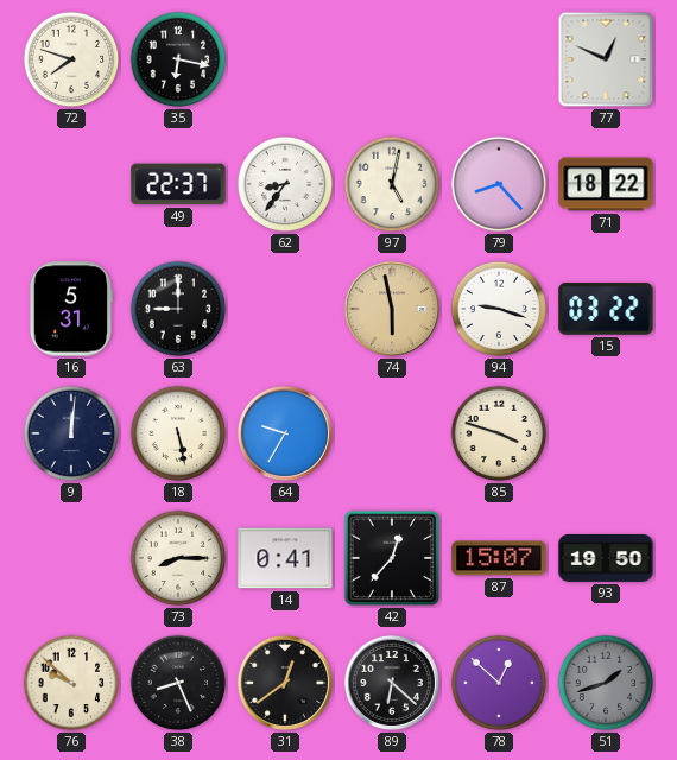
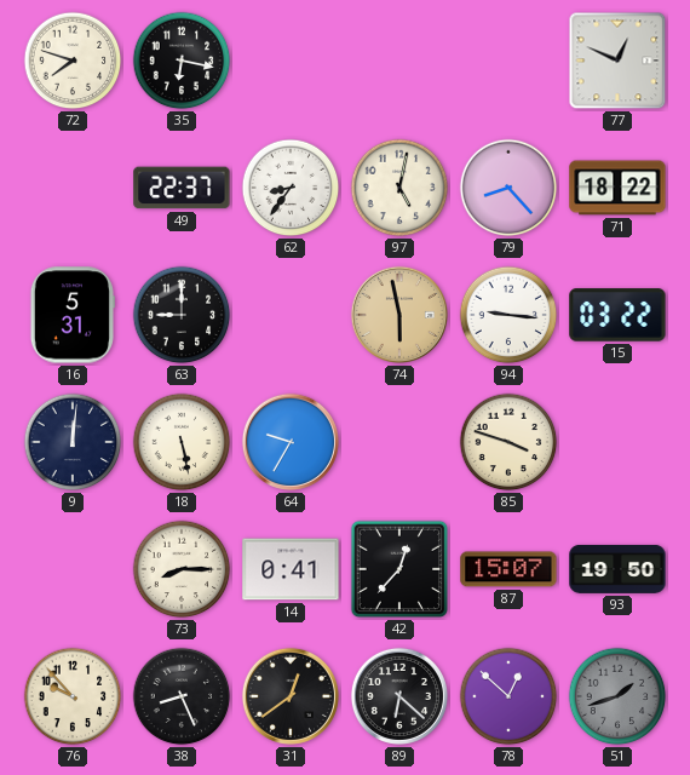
94: 9:18 -> 9:16 (508, 315)
76: 9:52 -> 9:53 (73, 696)
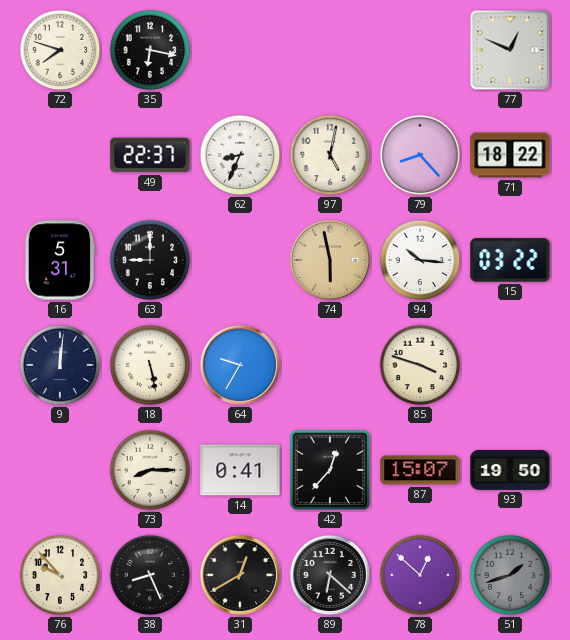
62: 8:36 -> 8:34 (240, 155)
94: 9:16 -> 10:16 (420, 260)
31: 12:39 -> 12:40 (240, 575)
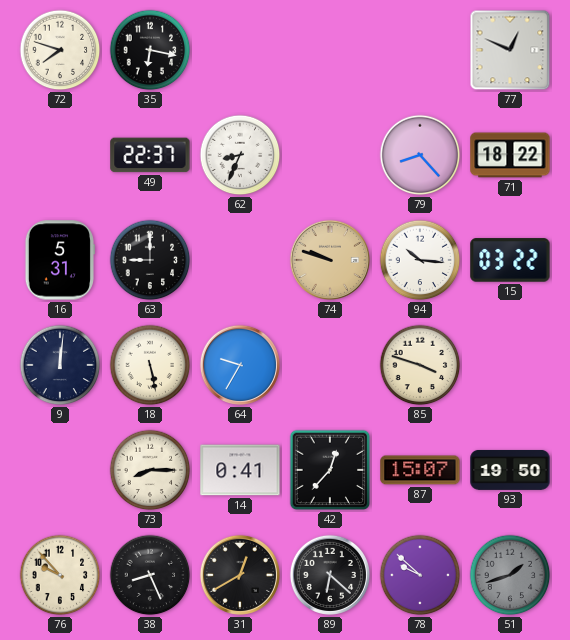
97: 5:02 -> none (330, 155)
74: 5:58 -> 9:48 (330, 260)
78: 12:52 -> 9:52 (420, 575)
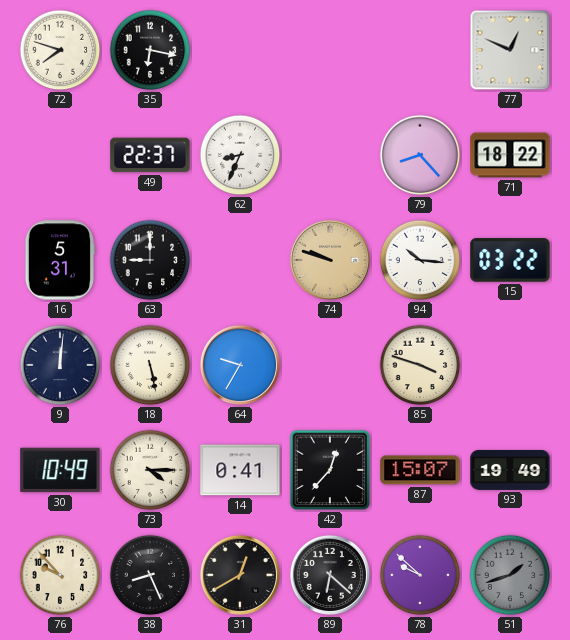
30: none -> 10:49 (60, 470)
73: 8:15 -> 4:15 (150, 470)
93: 19:50 -> 19:49 (510, 470)
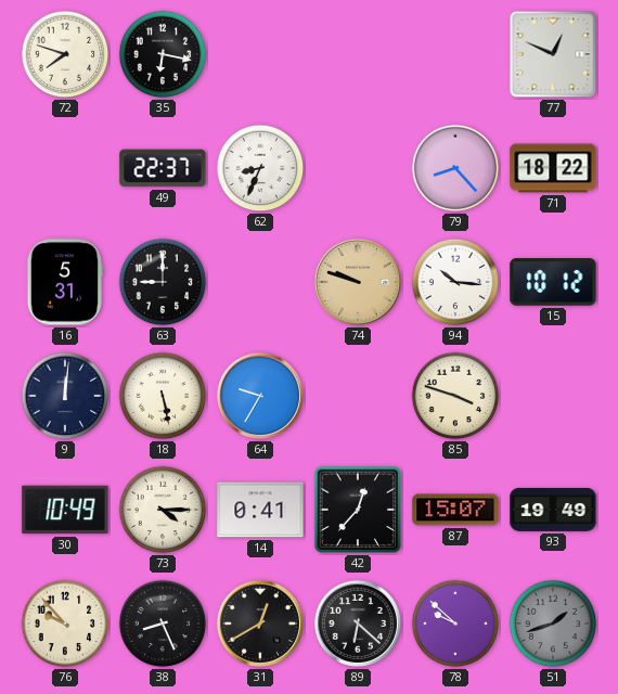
15: 03:22 -> 10:12 (553, 282)
